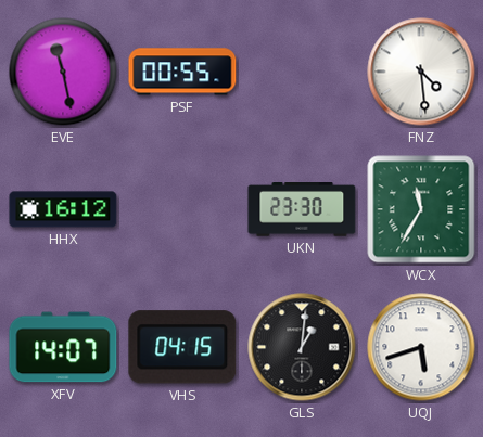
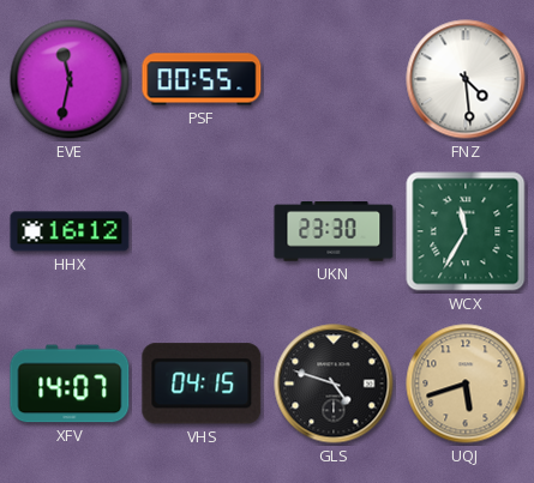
EVE: 11:28 -> 11:32 (70, 79)
GLS: 1:01 -> 4:48 (334, 384)
UQJ dial: white -> champagne (466, 384)
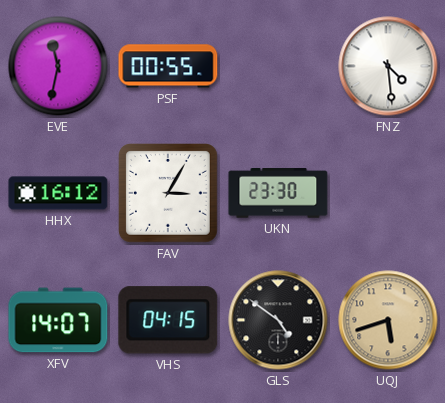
FAV: none -> 3:05 (169, 194)
WCX: 11:35 -> none (466, 231)
GLS: 4:48 -> 4:51 (278, 320)
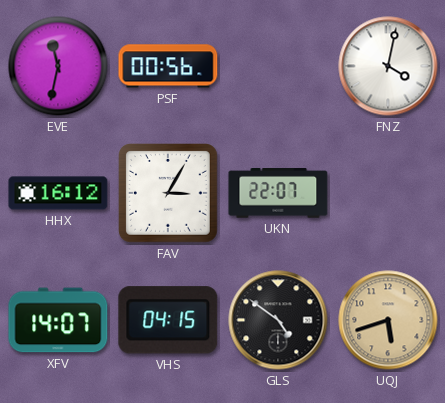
PSF: 00:55 -> 00:56 (168, 66)
FNZ: 4:29 -> 4:02 (388, 66)
UKN: 23:30 -> 22:07 (278, 194)
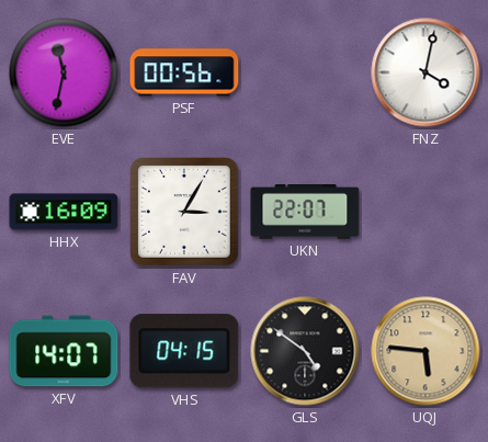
HHX: 16:12 -> 16:09 (64, 212)
UQJ: 5:42 -> 5:46 (425, 351)
